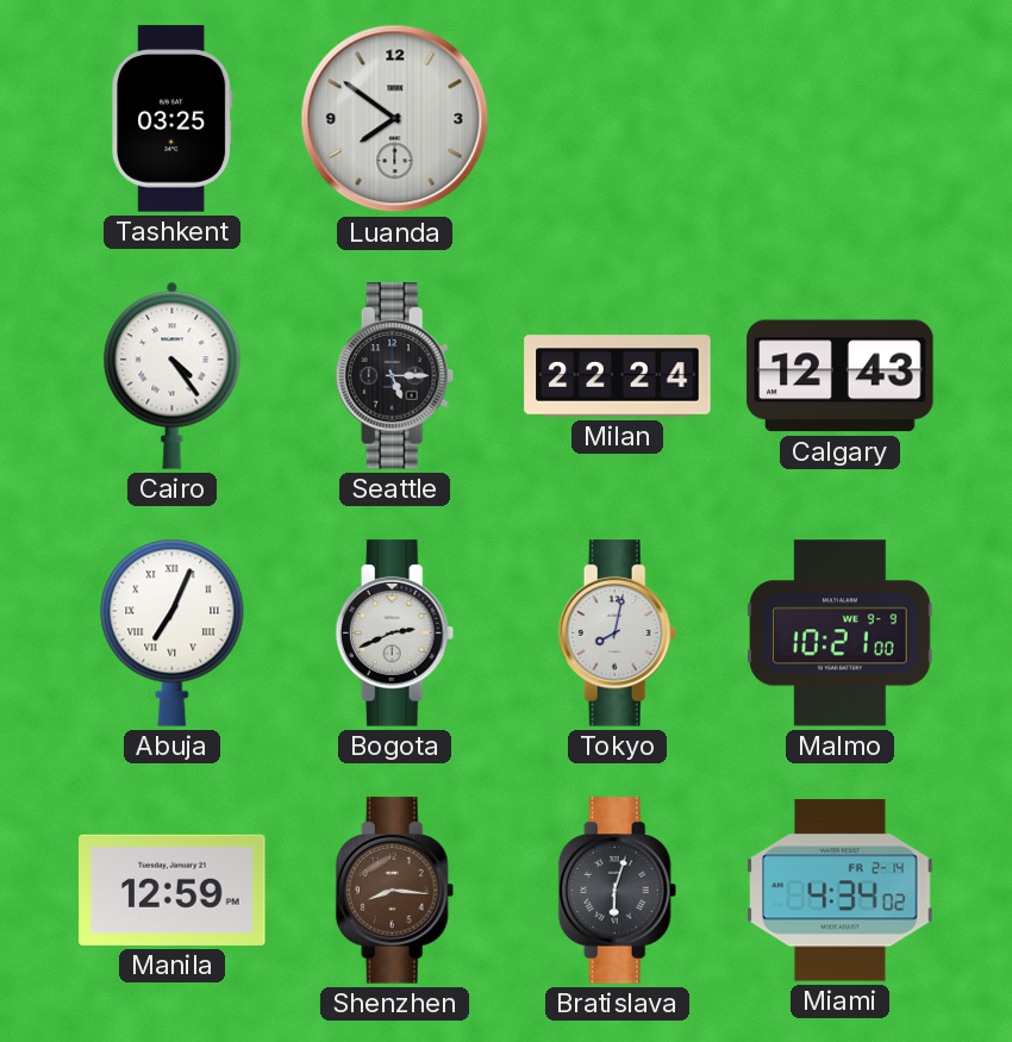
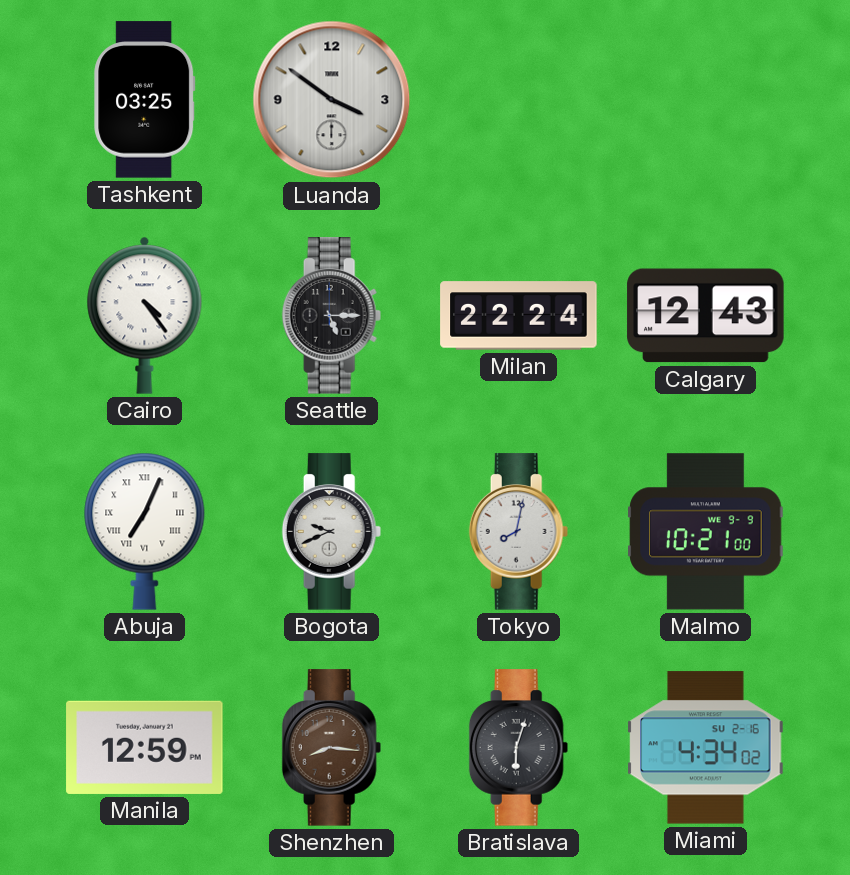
Luanda: 7:51 -> 3:51 (332, 100)
Bogota: 2:41 -> 9:41 (332, 532)
Miami date: FR 2-14 -> SU 2-16 (706, 748)
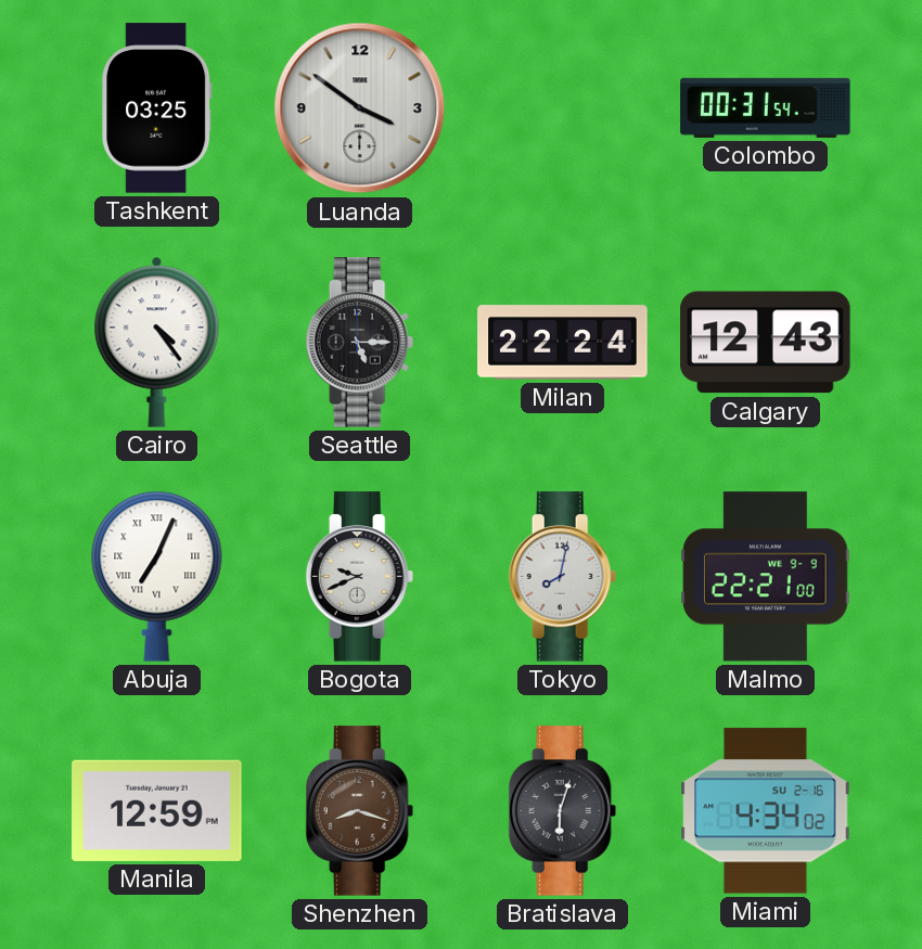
Colombo: none -> 00:31 (766, 107)
Malmo: 10:21 -> 22:21 (766, 577)
Shenzhen: 8:16 -> 8:18 (360, 811)
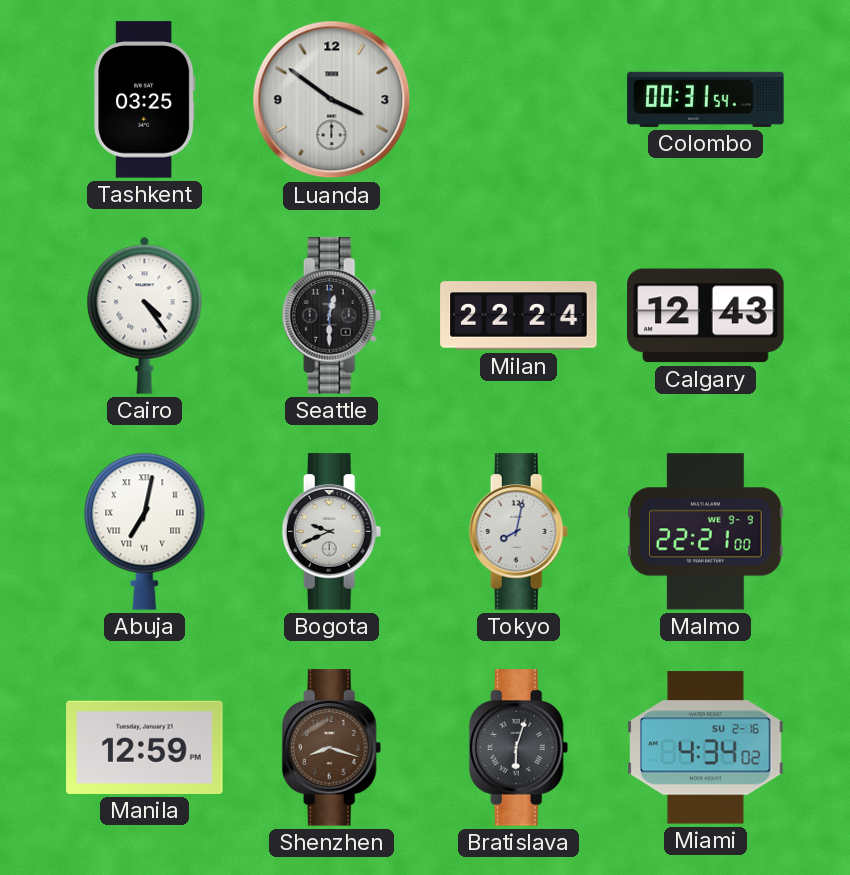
Seattle: 5:15 -> 12:30 (332, 316)
Abuja: 7:04 -> 7:02 (145, 531)
